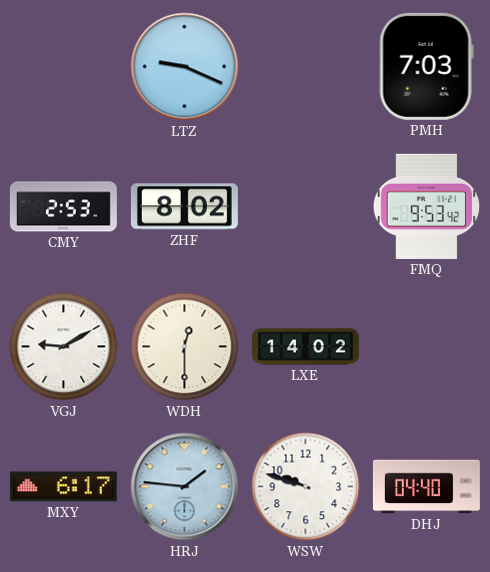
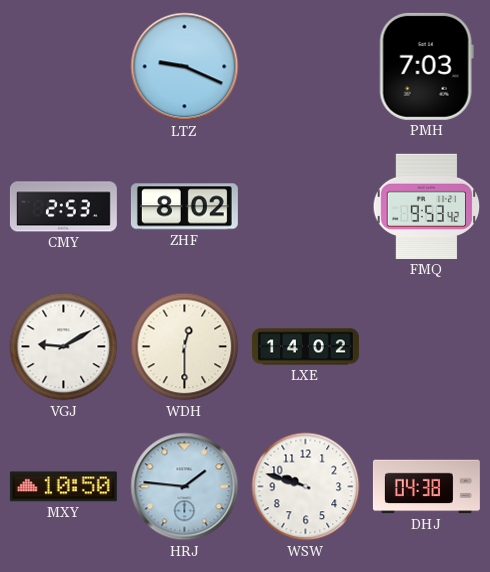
MXY: 6:17 -> 10:50 (63, 487)
DHJ: 04:40 -> 04:38 (426, 487)
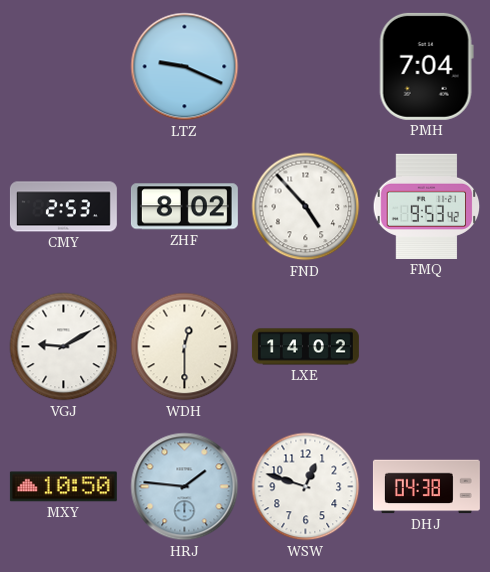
PMH: 7:03 -> 7:04 (426, 66)
FND: none -> 4:53 (306, 207)
WSW: 9:48 -> 12:48 (306, 487)
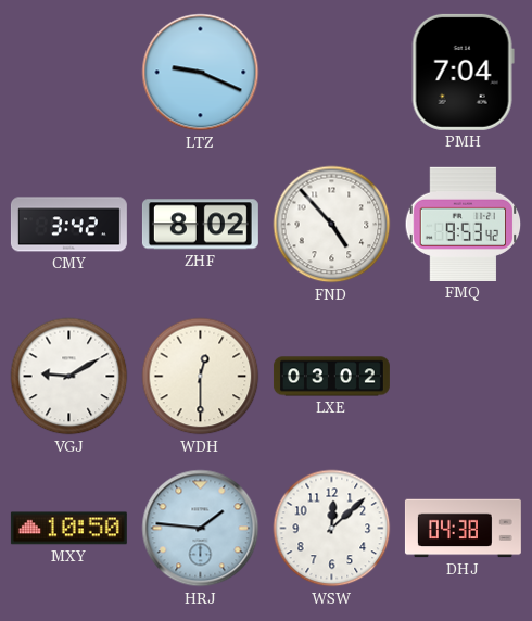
CMY: 2:53 -> 3:42 (68, 225)
LXE: 14:02 -> 03:02 (331, 377)
WSW: 12:48 -> 12:08 (332, 529)
